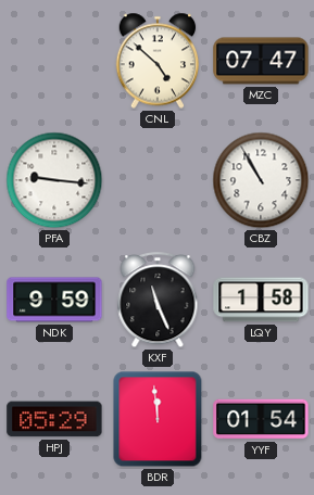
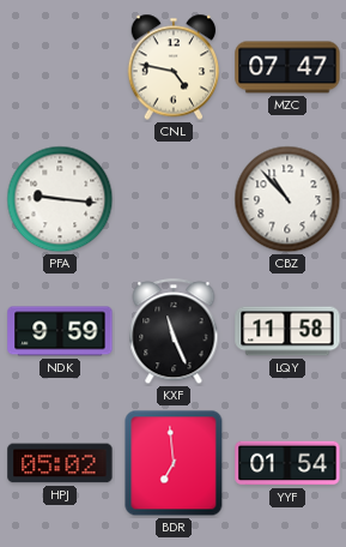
CNL: 4:52 -> 4:47 (174, 67)
CBZ: 10:55 -> 10:53 (287, 199)
LQY: 1:58 -> 11:58 (287, 331)
HPJ: 05:29 -> 05:02 (60, 463)
BDR: 11:59 -> 6:59 (174, 463)
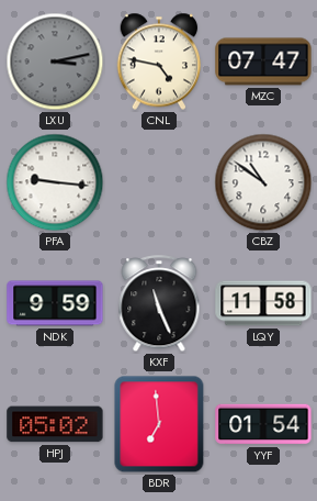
LXU: none -> 3:13 (55, 62)
CBZ: 10:53 -> 10:51 (263, 182)
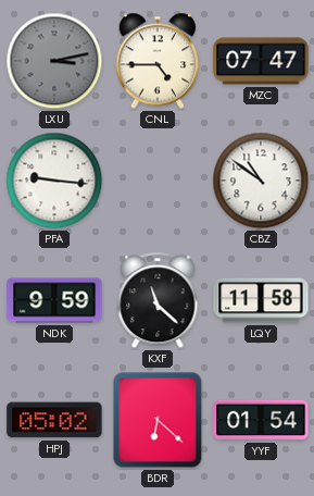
CNL: 4:47 -> 4:45 (158, 61)
KXF: 11:26 -> 11:22 (158, 301)
BDR: 6:59 -> 6:22 (158, 420)
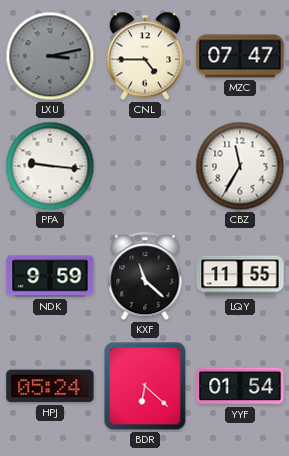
CBZ: 10:51 -> 11:35 (240, 166)
LQY: 11:58 -> 11:55 (240, 276)
HPJ: 05:02 -> 05:24 (50, 386)
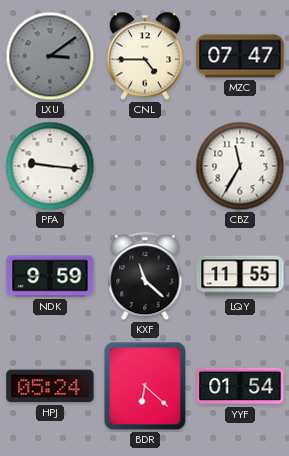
LXU: 3:13 -> 3:09 (50, 56)
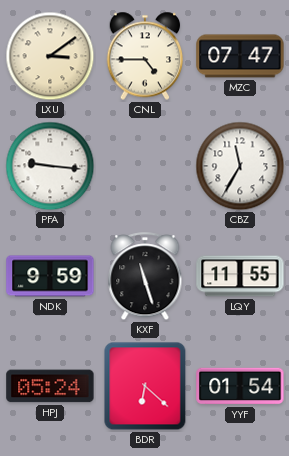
LXU dial: grey -> cream (50, 56)
KXF: 11:22 -> 11:27 (145, 277)
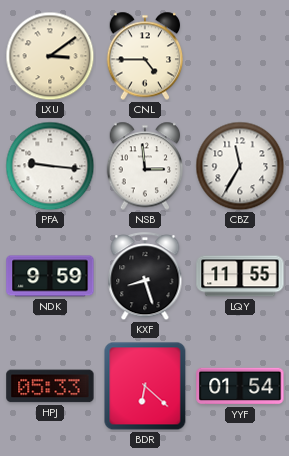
MZC: 07:47 -> none (240, 56)
NSB: none -> 2:59 (145, 166)
KXF: 11:27 -> 8:27 (145, 277)
HPJ: 05:24 -> 05:33 (50, 386)
